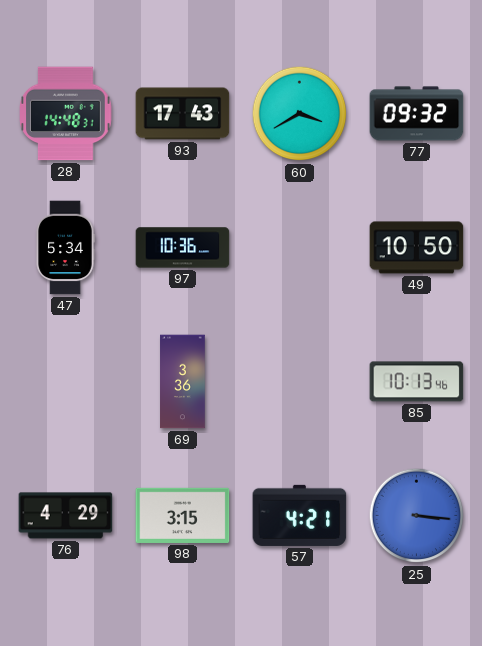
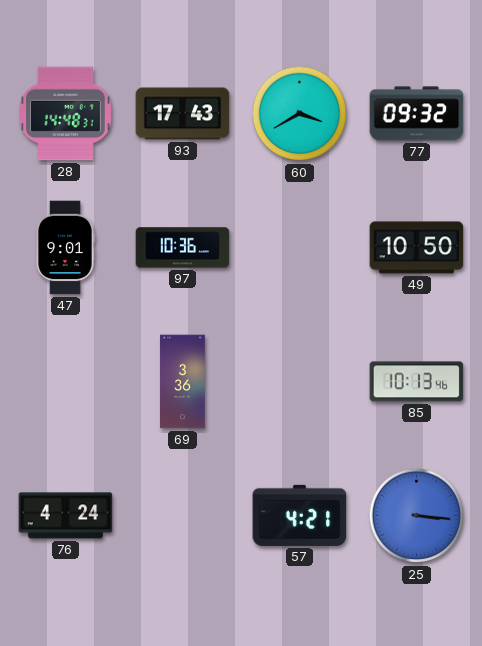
47: 5:34 -> 9:01 (65, 248)
76: 4:29 -> 4:24 (66, 516)
98: 3:15 -> none (183, 515)
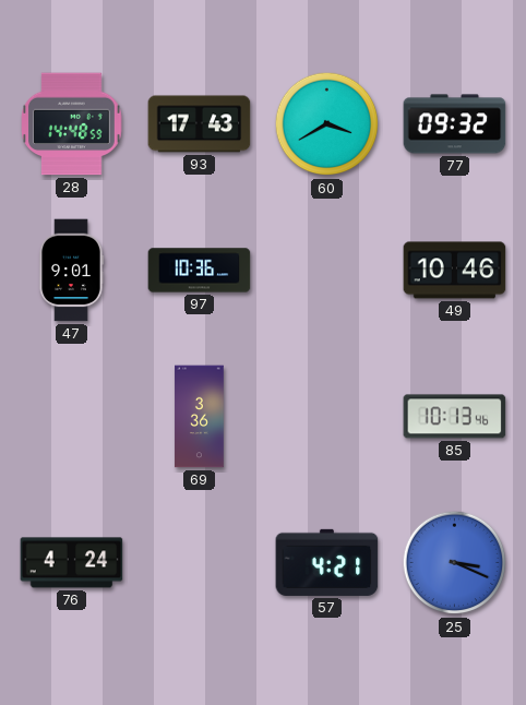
28: 14:48:31 -> 14:48:59 (72, 124)
49: 10:50 -> 10:46 (455, 271)
25: 3:16 -> 3:19 (455, 563)
